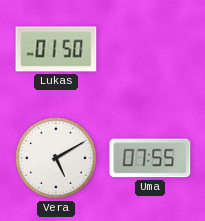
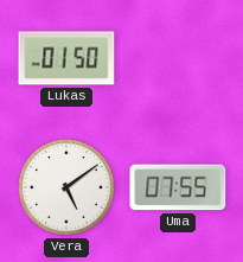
Vera: 5:10 -> 5:09 (66, 187)
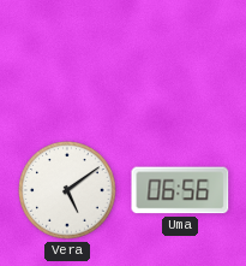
Lukas: 01:50 -> none (66, 58)
Uma: 07:55 -> 06:56 (180, 190)
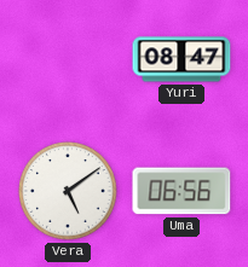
Yuri: none -> 08:47 (181, 59)
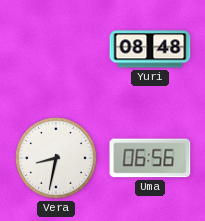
Yuri: 08:47 -> 08:48 (150, 49)
Vera: 5:09 -> 8:32 (56, 158)
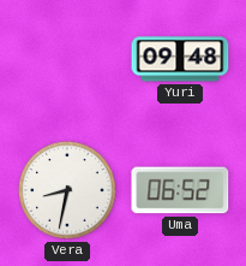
Yuri: 08:48 -> 09:48 (180, 59)
Uma: 06:56 -> 06:52 (180, 190)
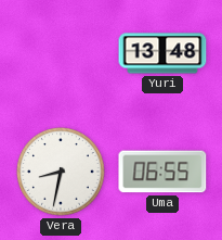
Yuri: 09:48 -> 13:48 (162, 53)
Uma: 06:52 -> 06:55 (162, 172)
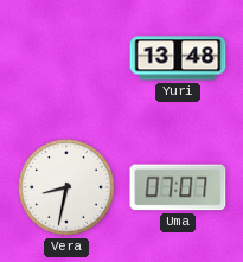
Uma: 06:55 -> 07:07 (178, 187)
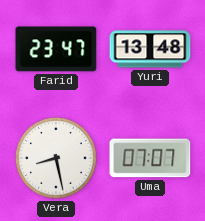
Farid: none -> 23:47 (56, 49)
Vera: 8:32 -> 8:28 (56, 158)
